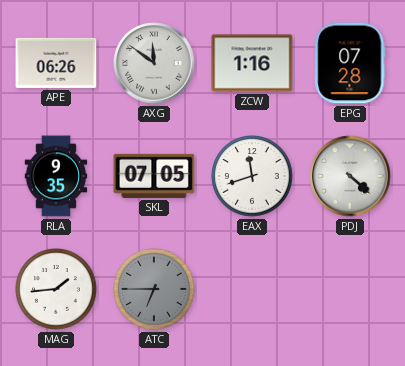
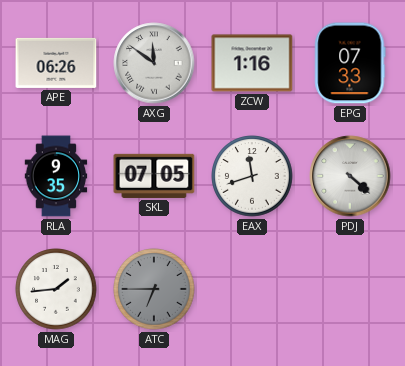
EPG: 07:28 -> 07:33 (350, 63)
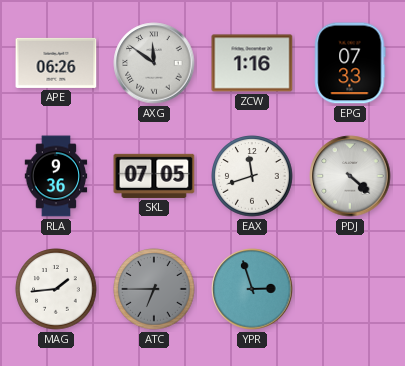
RLA: 9:35 -> 9:36 (56, 176)
YPR: none -> 2:57 (252, 289)
